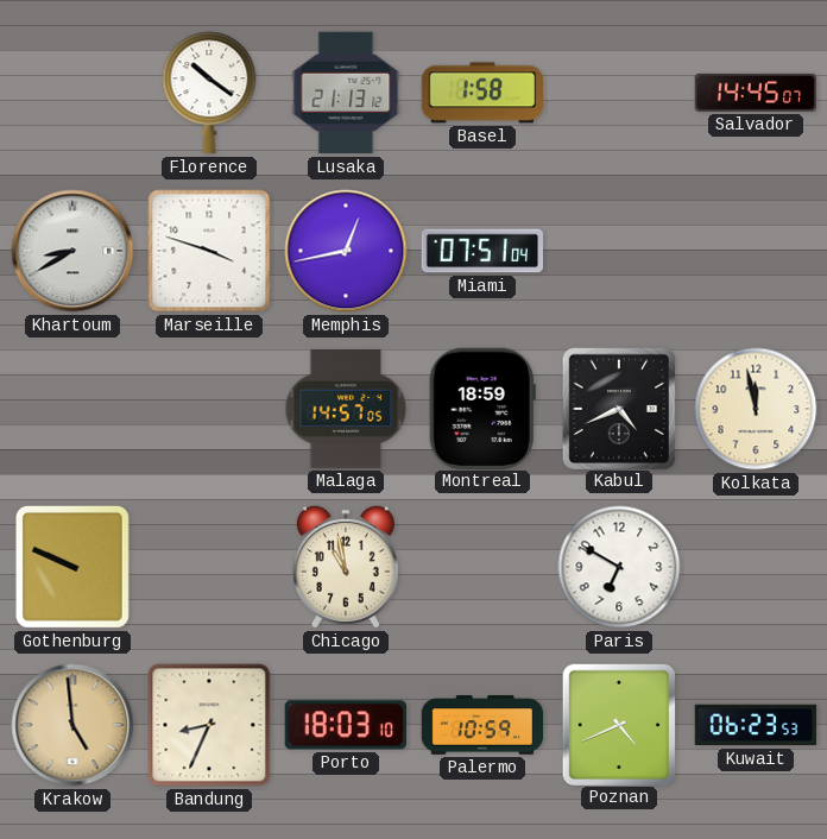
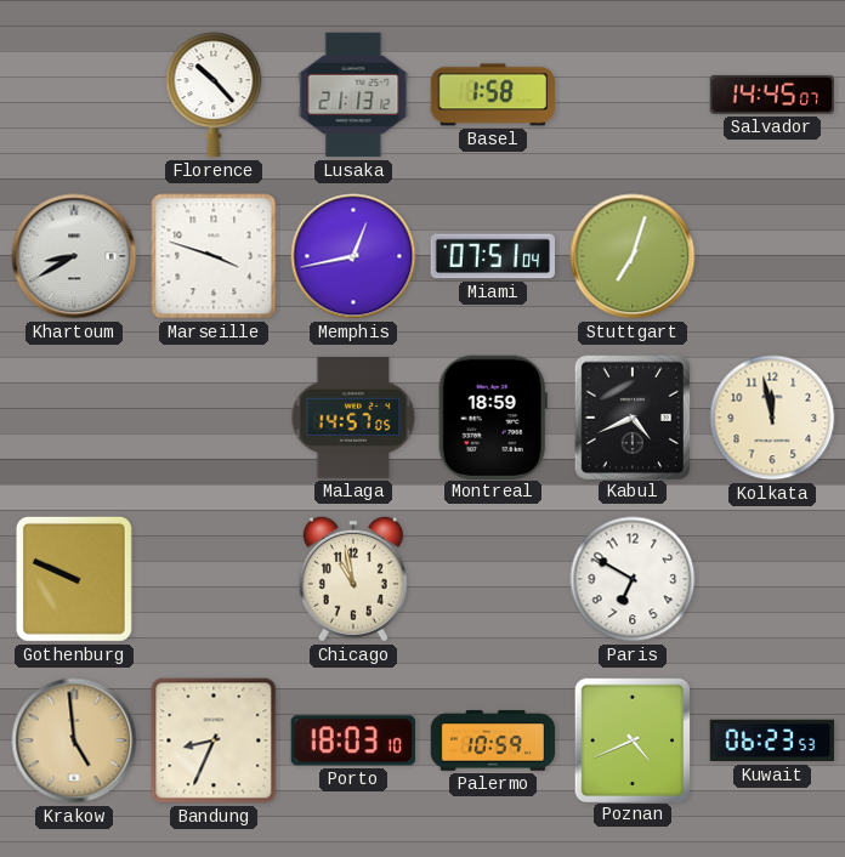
Florence: 10:21 -> 10:23 (214, 95)
Stuttgart: none -> 7:03 (633, 256)
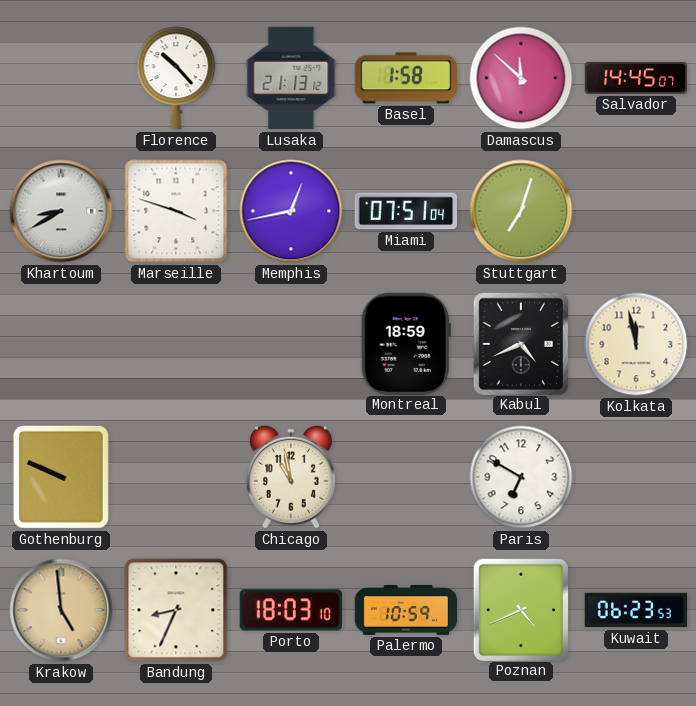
Damascus: none -> 11:52 (521, 78)
Malaga: 14:57 -> none (353, 418)
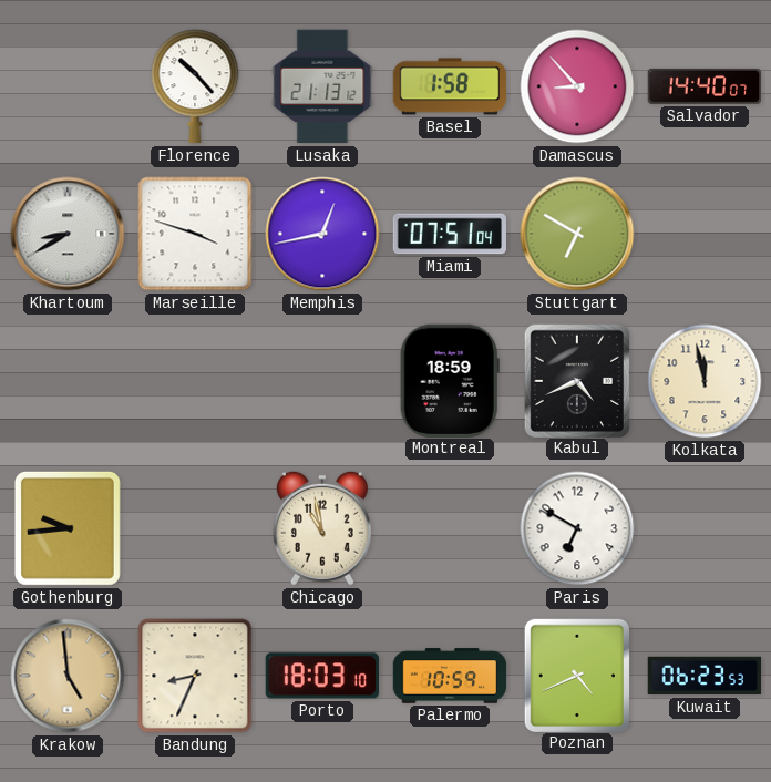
Damascus: 11:52 -> 8:53 (577, 86)
Salvador: 14:45 -> 14:40 (703, 86)
Stuttgart: 7:03 -> 6:50 (577, 234)
Gothenburg: 9:49 -> 9:44 (68, 528)
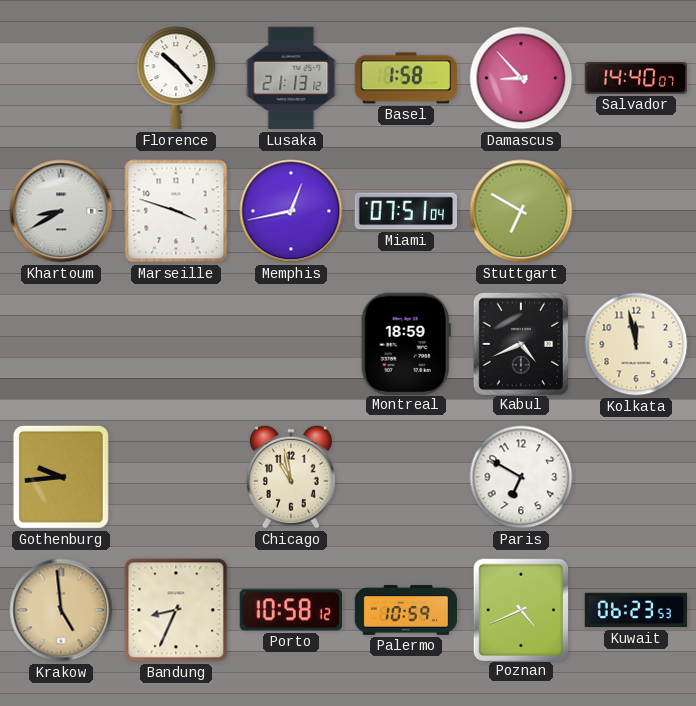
Porto: 18:03 -> 10:58 (291, 610)
